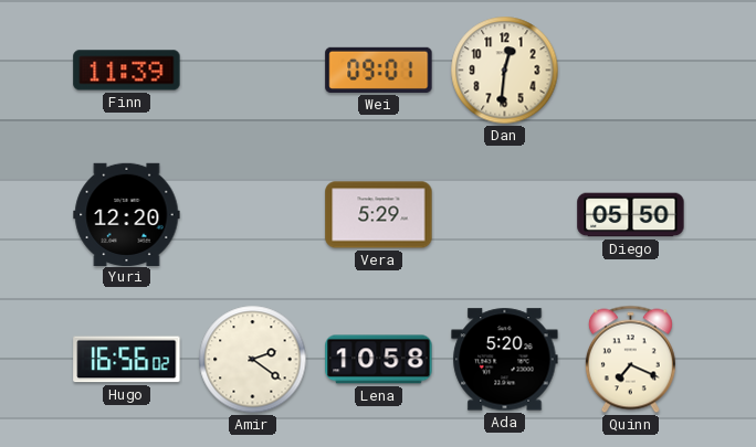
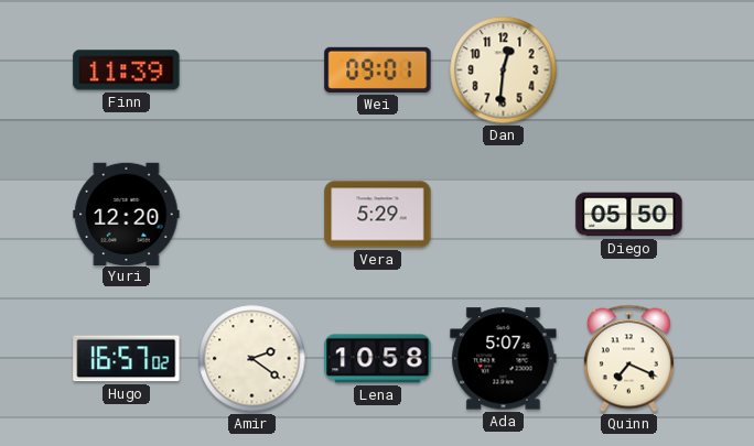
Hugo: 16:56 -> 16:57 (127, 359)
Ada: 5:20 -> 5:07 (504, 359)
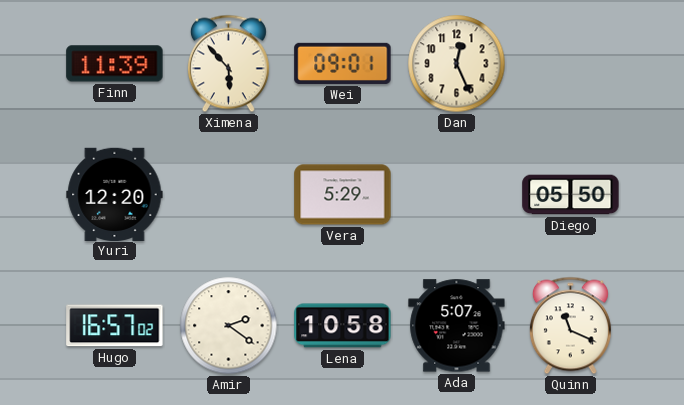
Ximena: none -> 5:53 (228, 64)
Dan: 12:31 -> 12:26 (457, 64)
Quinn: 7:19 -> 11:19 (570, 326)
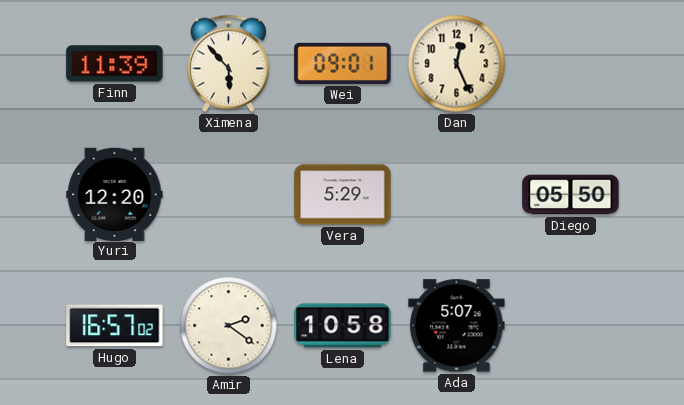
Quinn: 11:19 -> none (570, 326)
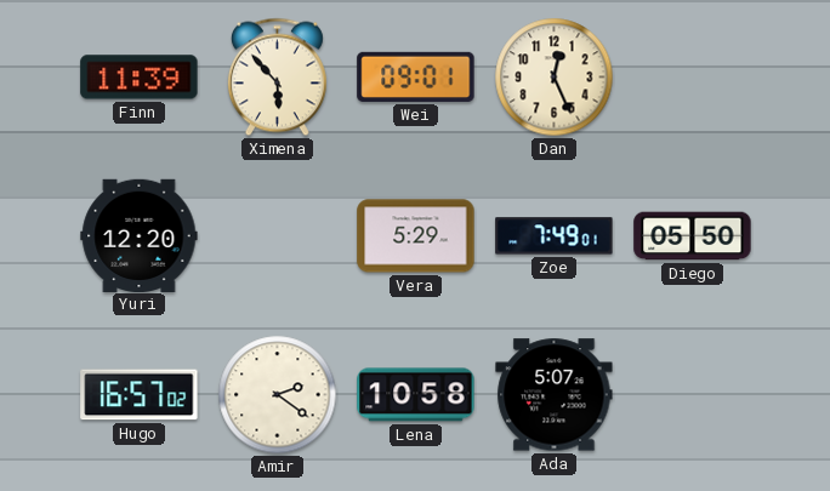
Zoe: none -> 7:49 (555, 236)
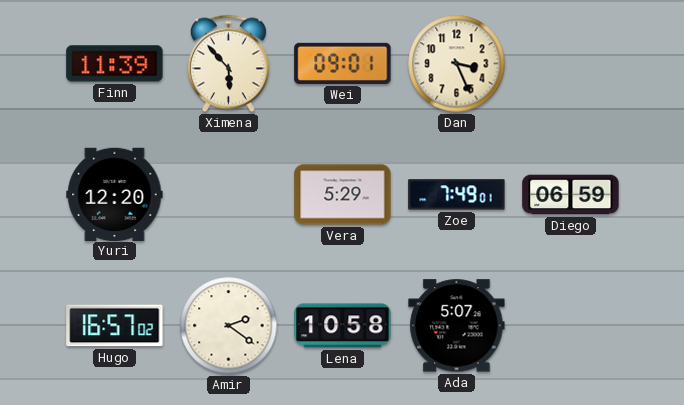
Dan: 12:26 -> 3:26 (457, 64)
Diego: 05:50 -> 06:59 (571, 195)
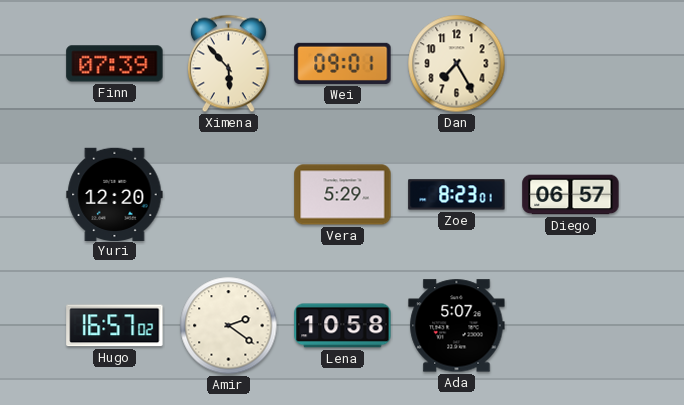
Finn: 11:39 -> 07:39 (115, 64)
Dan: 3:26 -> 7:25 (457, 64)
Zoe: 7:49 -> 8:23 (457, 195)
Diego: 06:59 -> 06:57 (571, 195)
